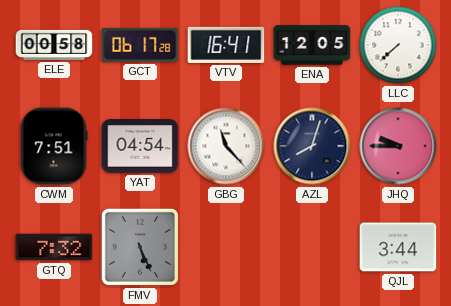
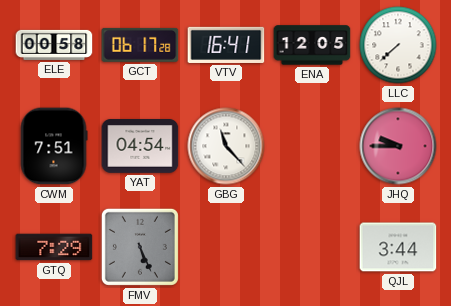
AZL: 8:03 -> none (312, 146)
GTQ: 7:32 -> 7:29 (54, 247)
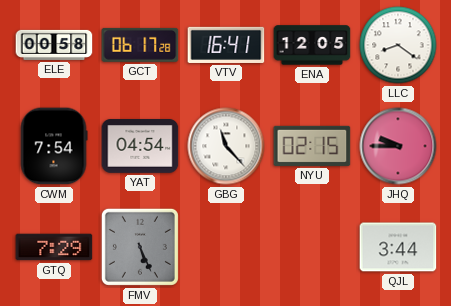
LLC: 7:38 -> 8:21 (398, 45)
CWM: 7:51 -> 7:54 (54, 146)
NYU: none -> 02:15 (312, 146)
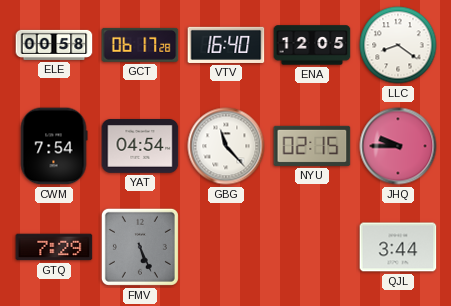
VTV: 16:41 -> 16:40 (226, 45)
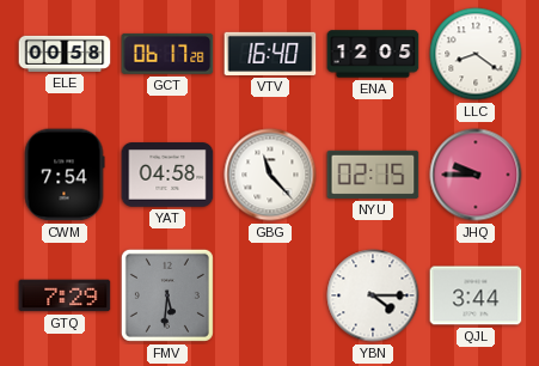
YAT: 04:54 -> 04:58 (167, 175)
FMV: 5:26 -> 5:31 (167, 295)
YBN: none -> 4:15 (373, 295)
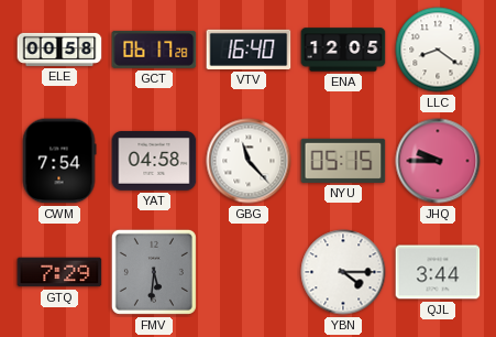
NYU: 02:15 -> 05:15 (343, 161)
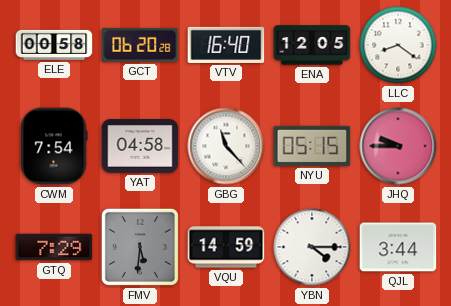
GCT: 06:17 -> 06:20 (140, 45)
VQU: none -> 14:59 (226, 247)
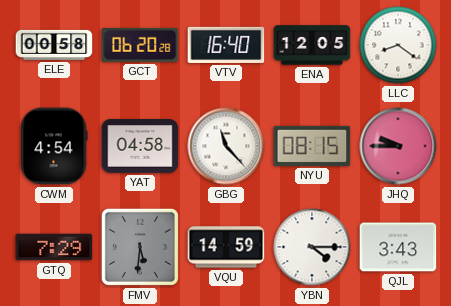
CWM: 7:54 -> 4:54 (54, 146)
NYU: 05:15 -> 08:15 (312, 146)
QJL: 3:44 -> 3:43 (398, 247)
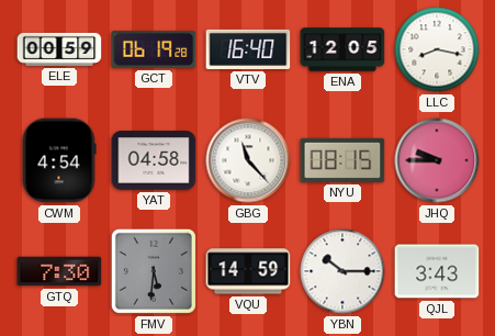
ELE: 00:58 -> 00:59 (59, 49)
GCT: 06:20 -> 06:19 (154, 49)
LLC: 8:21 -> 8:17 (437, 49)
GTQ: 7:29 -> 7:30 (59, 271)
YBN: 4:15 -> 10:15 (342, 271)
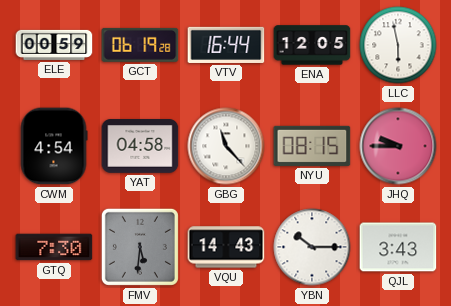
VTV: 16:40 -> 16:44 (226, 45)
LLC: 8:17 -> 5:58 (398, 45)
VQU: 14:59 -> 14:43 (226, 247)
